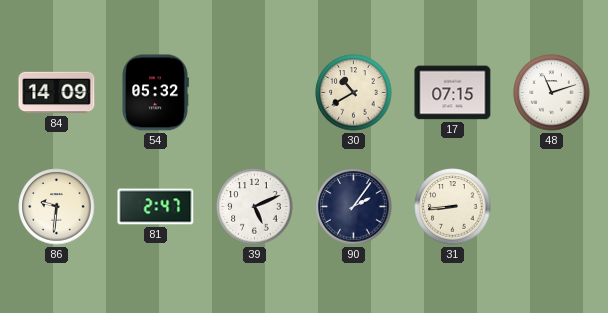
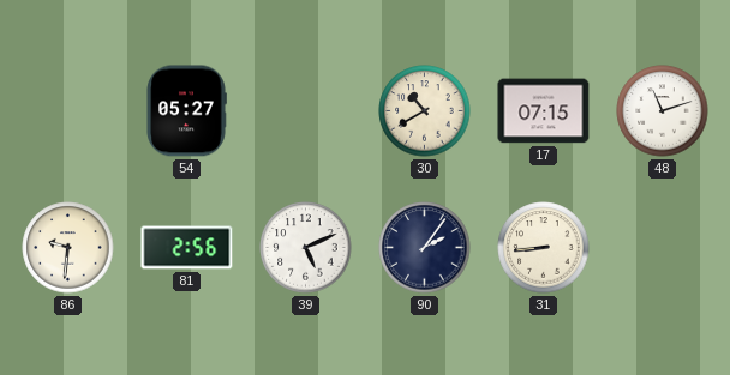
84: 14:09 -> none (57, 93)
54: 05:32 -> 05:27 (186, 111)
81: 2:47 -> 2:56 (187, 248)
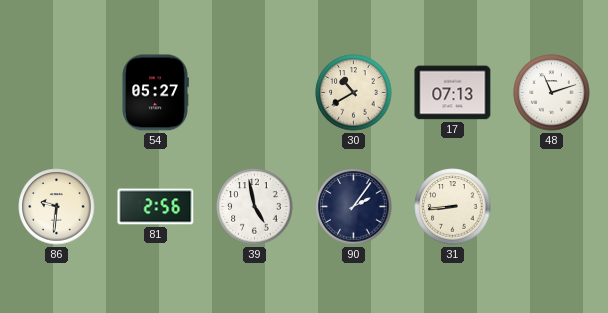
17: 07:15 -> 07:13 (453, 93)
39: 5:11 -> 4:58 (255, 207)
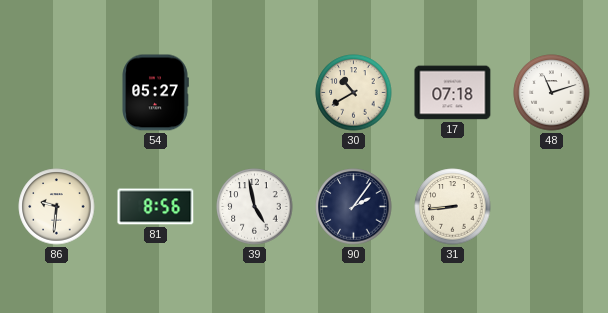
17: 07:13 -> 07:18 (453, 93)
81: 2:56 -> 8:56 (156, 207)
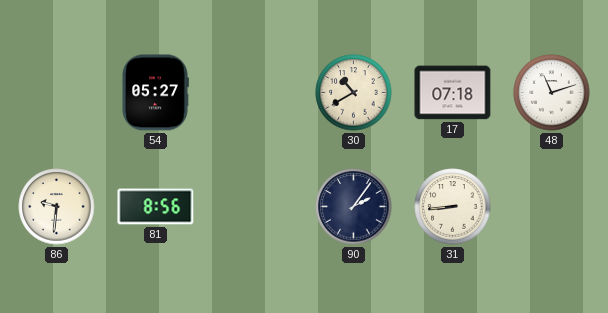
39: 4:58 -> none (255, 207)
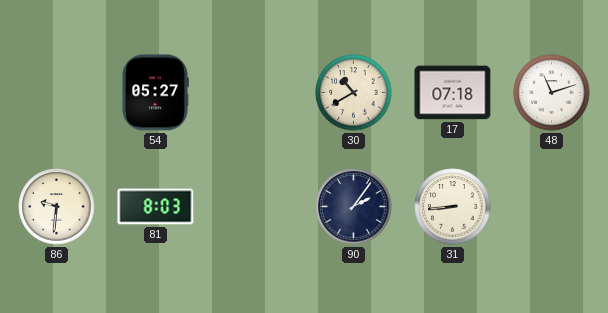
81: 8:56 -> 8:03 (156, 207)
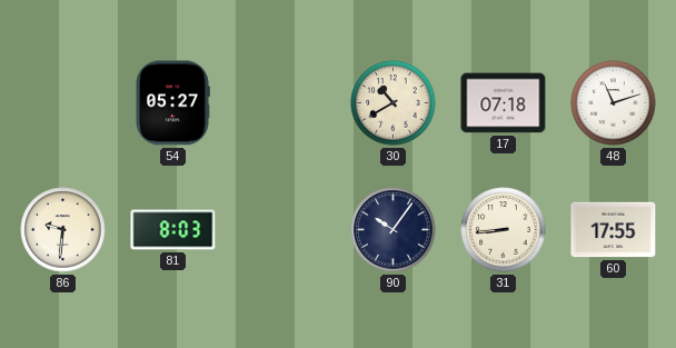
90: 2:06 -> 10:06 (394, 230)
60: none -> 17:55 (614, 230)
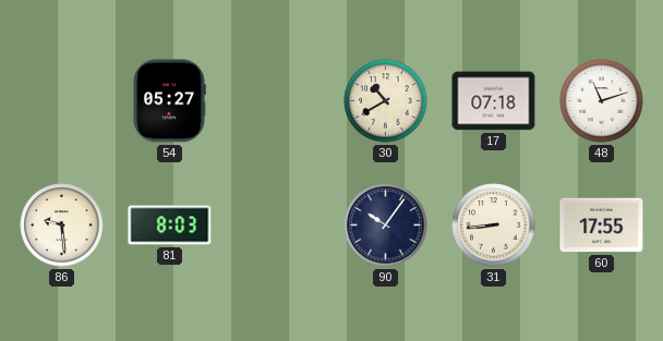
86: 9:31 -> 9:29 (62, 226)
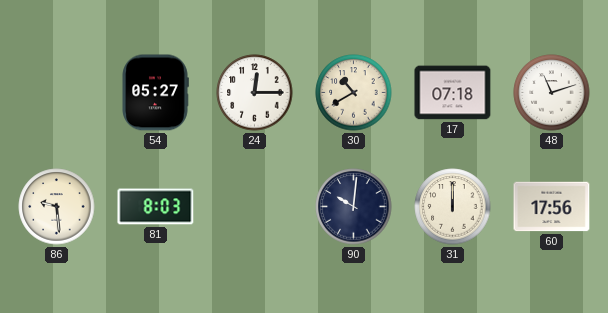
24: none -> 12:15 (255, 93)
90: 10:06 -> 10:01 (354, 207)
31: 8:44 -> 12:00 (453, 207)
60: 17:55 -> 17:56 (552, 207)
